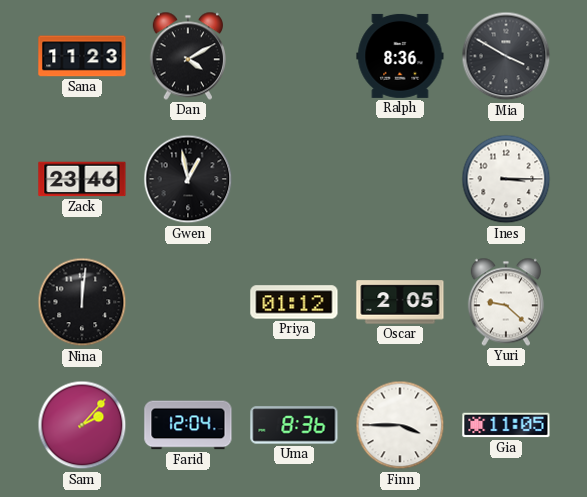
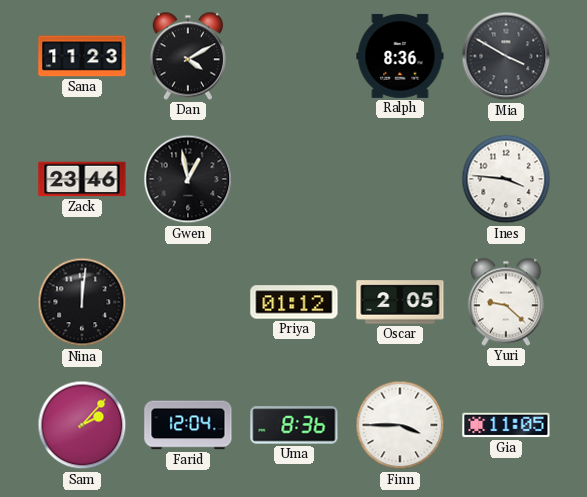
Ines: 3:15 -> 3:46 (506, 179)
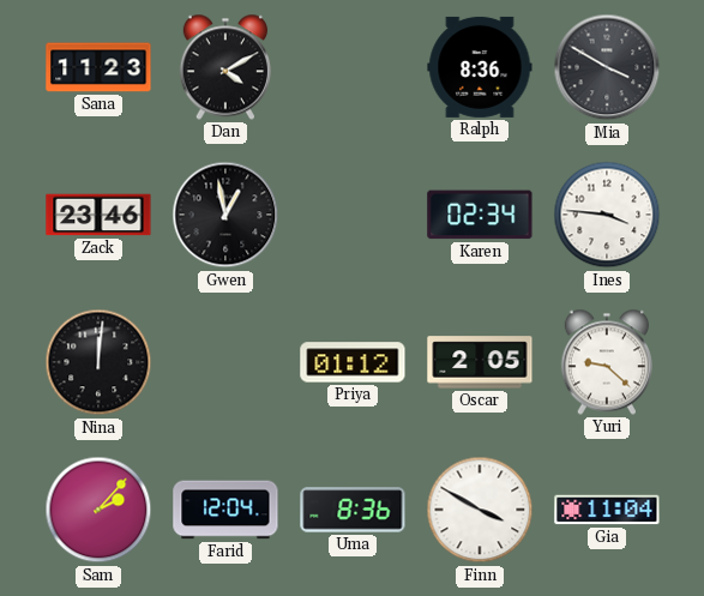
Karen: none -> 02:34 (480, 215)
Finn: 3:45 -> 3:50 (480, 510)
Gia: 11:05 -> 11:04 (607, 510)
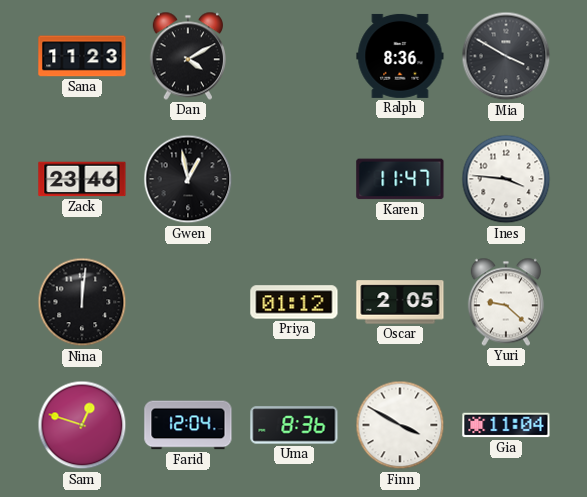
Karen: 02:34 -> 11:47 (400, 179)
Sam: 2:07 -> 12:48 (82, 425)
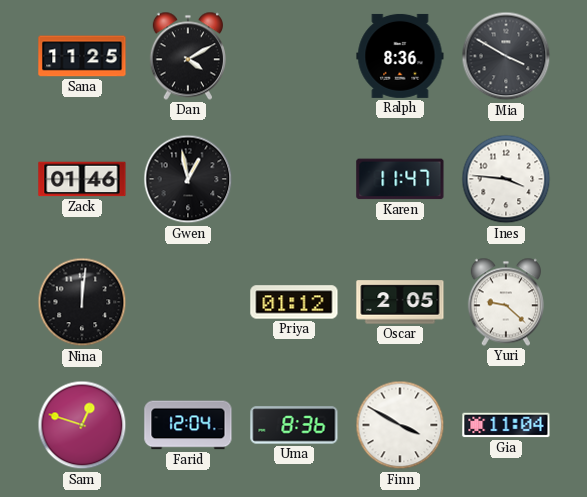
Sana: 11:23 -> 11:25 (82, 56)
Zack: 23:46 -> 01:46 (82, 179)
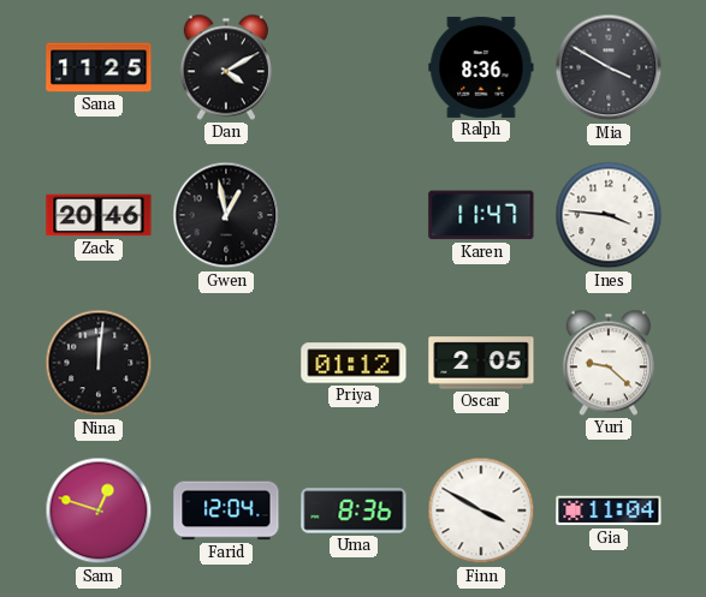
Zack: 01:46 -> 20:46 (99, 215)
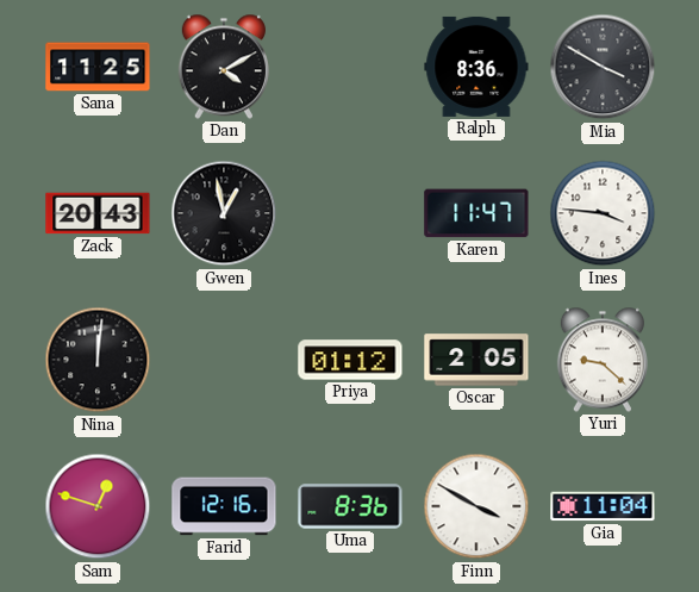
Zack: 20:46 -> 20:43 (98, 213)
Farid: 12:04 -> 12:16 (224, 506)
